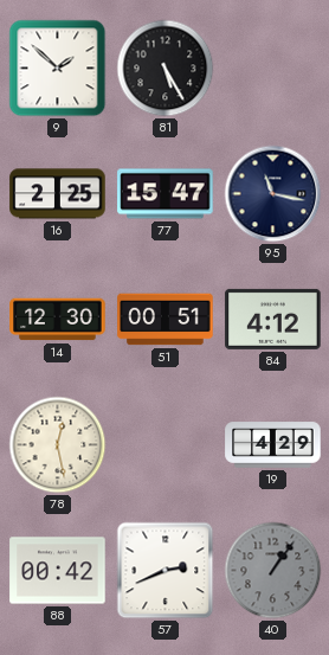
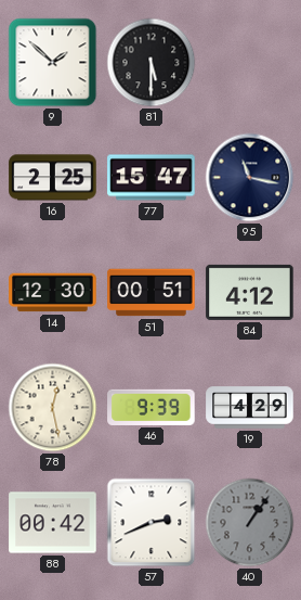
81: 5:25 -> 5:30 (152, 63)
46: none -> 9:39 (152, 407)
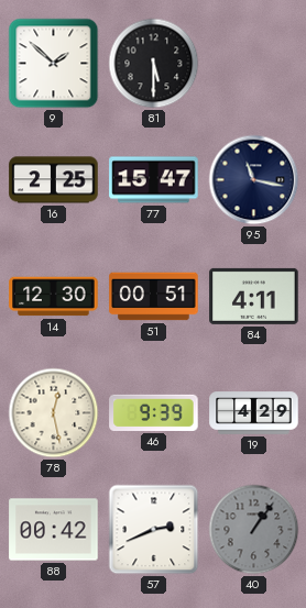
84: 4:12 -> 4:11 (254, 296)
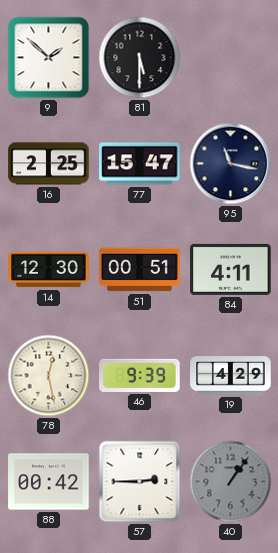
57: 2:41 -> 2:45 (140, 482)
